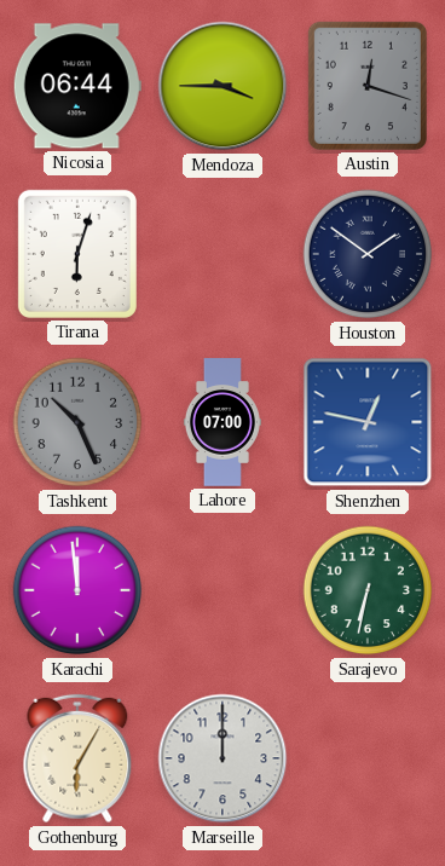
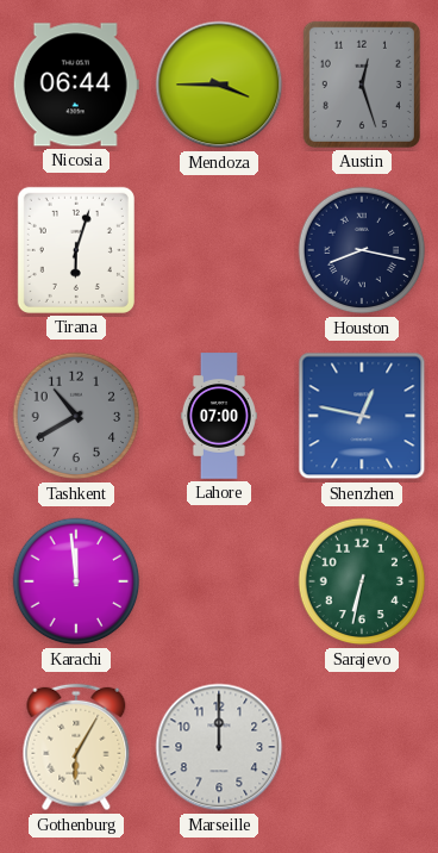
Austin: 12:18 -> 12:27 (362, 85)
Houston: 1:51 -> 8:17 (362, 250)
Tashkent: 10:26 -> 10:40 (76, 416)
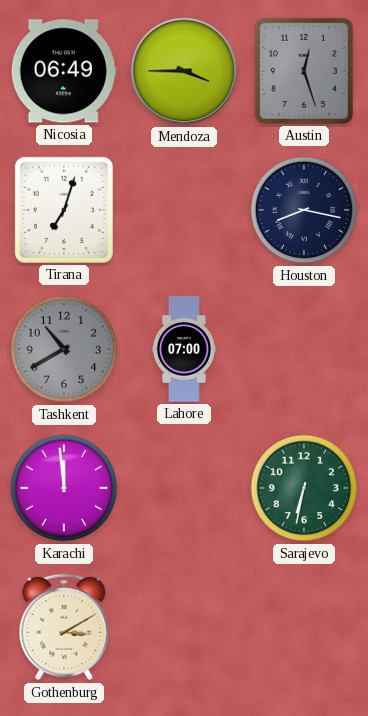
Nicosia: 06:44 -> 06:49 (64, 71)
Tirana: 6:03 -> 7:03 (64, 210)
Shenzhen: 12:47 -> none (362, 416)
Gothenburg: 6:05 -> 3:10 (64, 627)
Marseille: 12:00 -> none (219, 747)
